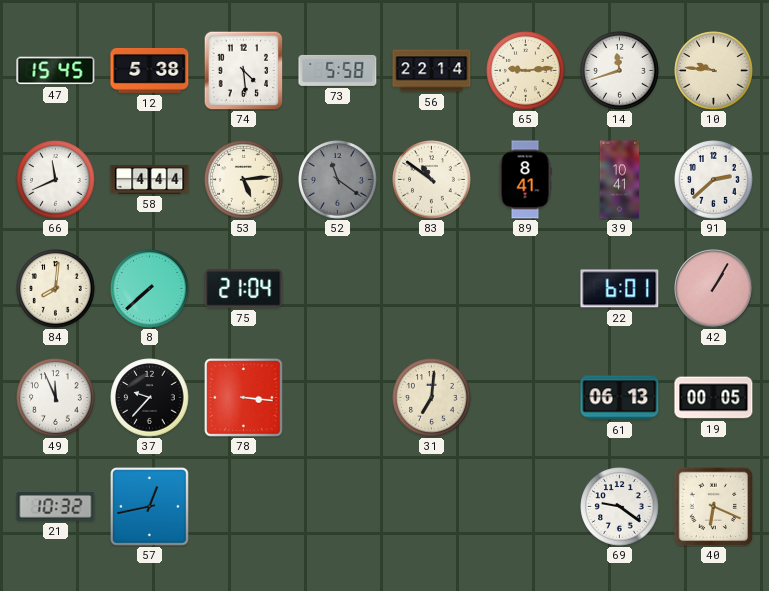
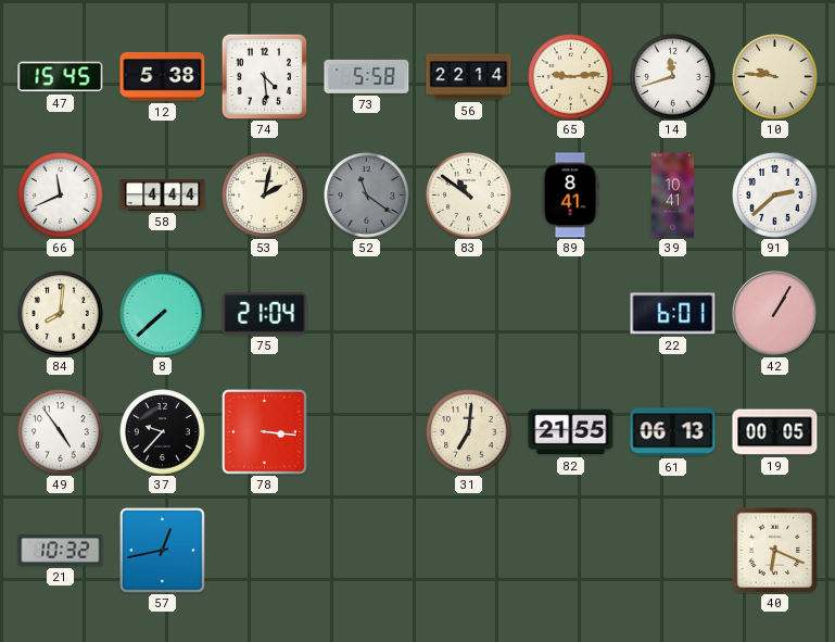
53: 5:14 -> 2:02 (265, 196)
49: 11:56 -> 4:54 (61, 432)
82: none -> 21:55 (571, 432)
69: 9:21 -> none (620, 507)
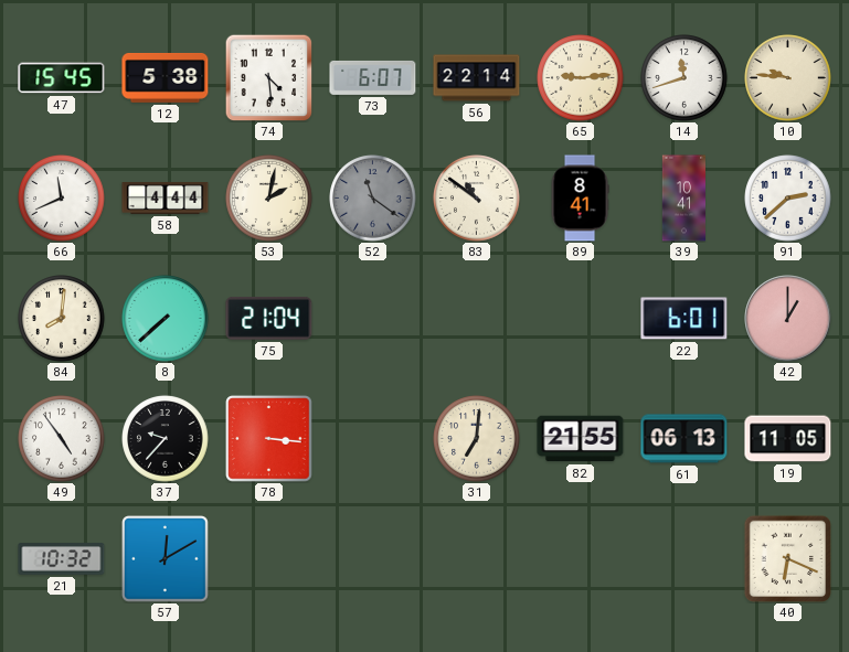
73: 5:58 -> 6:07 (373, 77)
42: 1:05 -> 1:00 (788, 319)
19: 00:05 -> 11:05 (788, 439)
57: 12:43 -> 12:10 (166, 559)
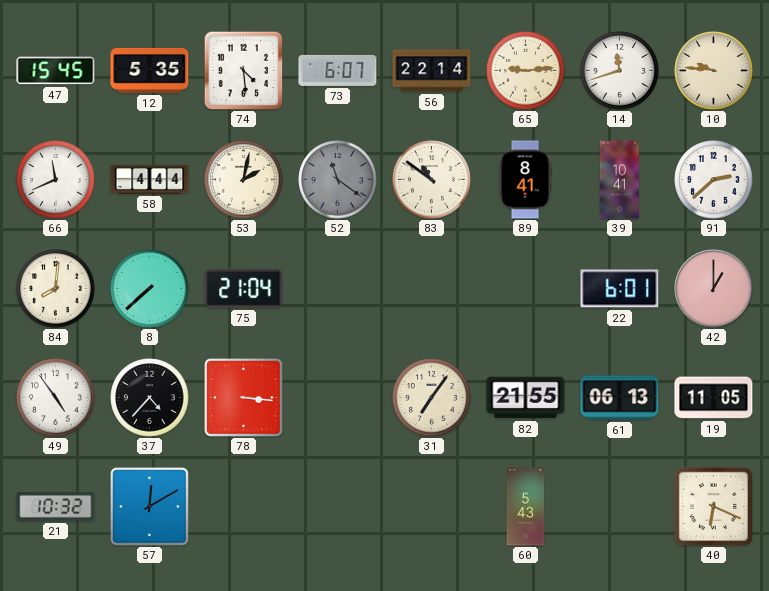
12: 5:38 -> 5:35 (150, 70)
37: 9:37 -> 4:37 (150, 398)
31: 7:01 -> 7:06 (432, 398)
60: none -> 5:43 (526, 507)
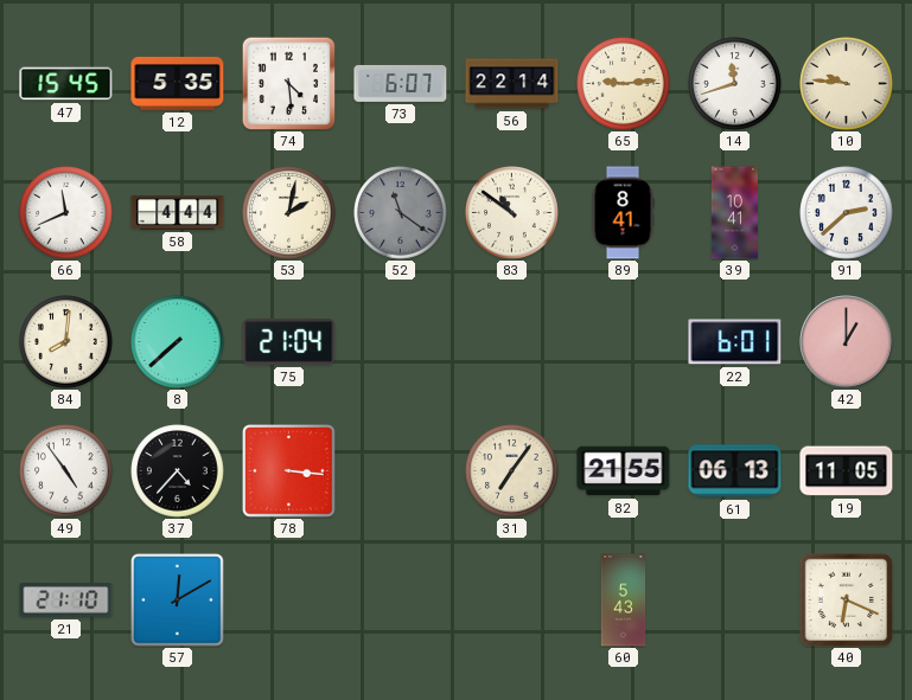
21: 10:32 -> 21:10 (66, 601)
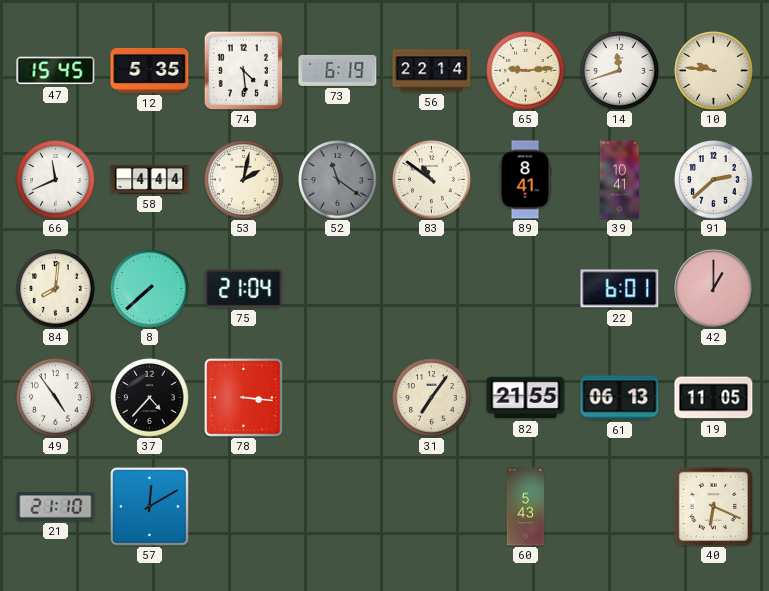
73: 6:07 -> 6:19 (338, 70)
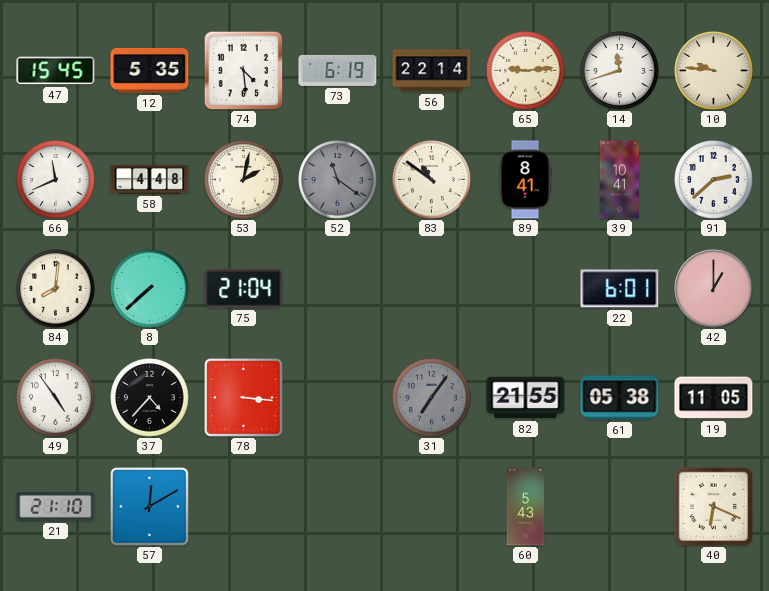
58: 4:44 -> 4:48 (150, 179)
31 dial: cream -> grey (432, 398)
61: 06:13 -> 05:38 (620, 398)
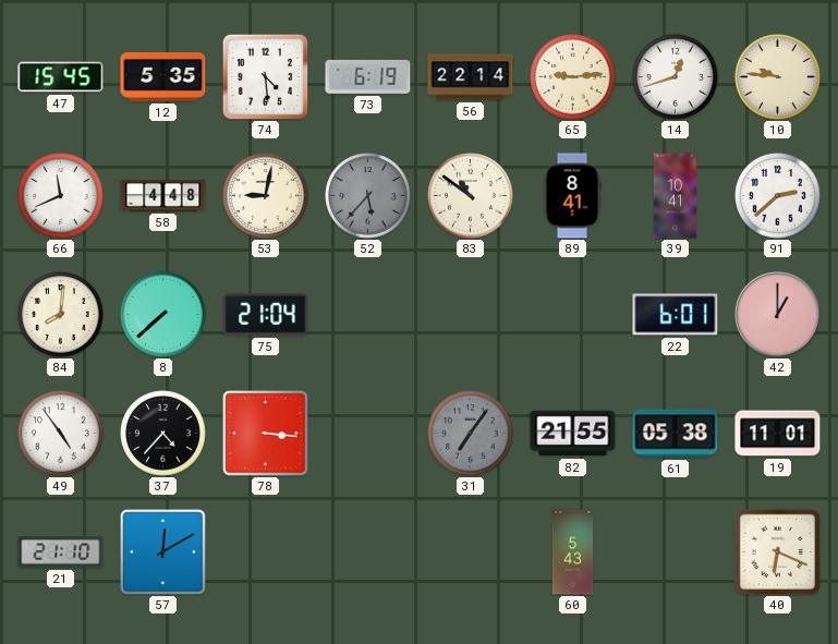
14: 11:42 -> 12:42 (676, 77)
53: 2:02 -> 9:02 (266, 196)
52: 11:21 -> 5:37 (368, 196)
19: 11:05 -> 11:01 (778, 434)
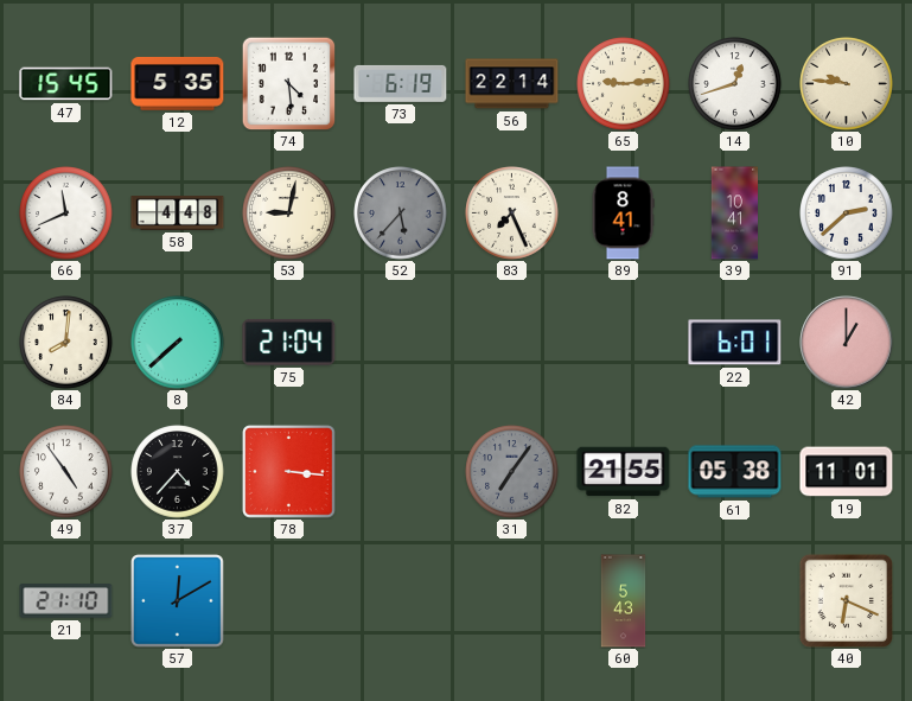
83: 10:51 -> 7:26 (512, 214)
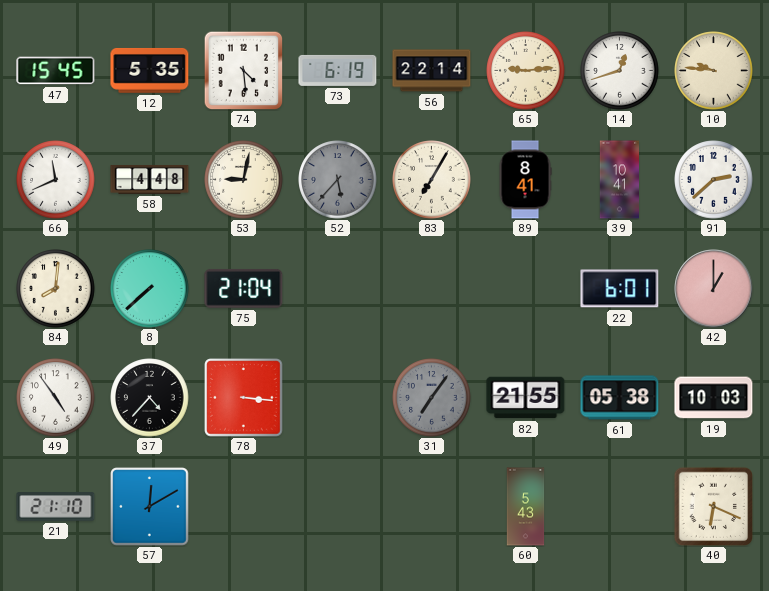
83: 7:26 -> 7:05 (432, 180)
19: 11:01 -> 10:03 (714, 398)
